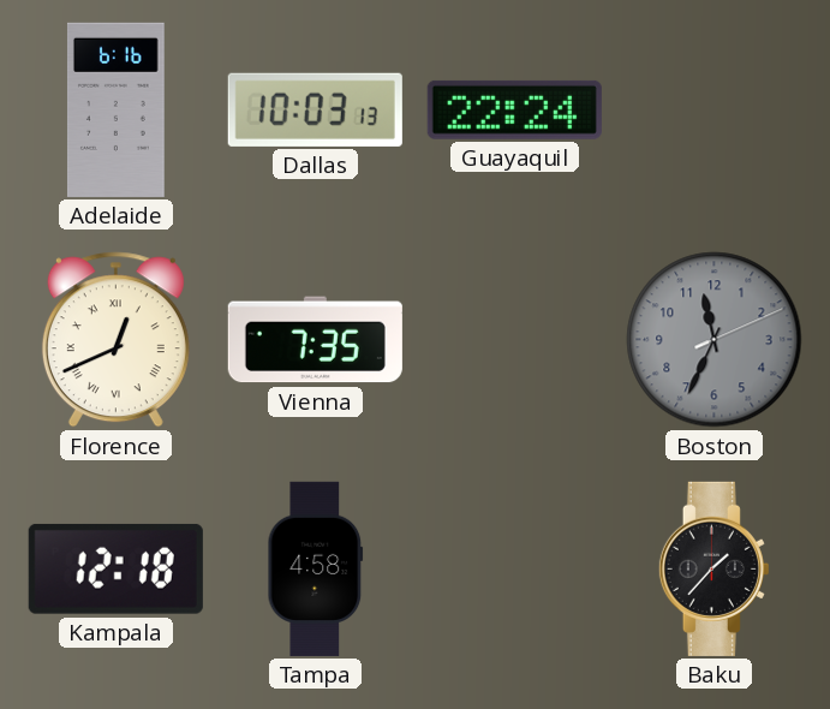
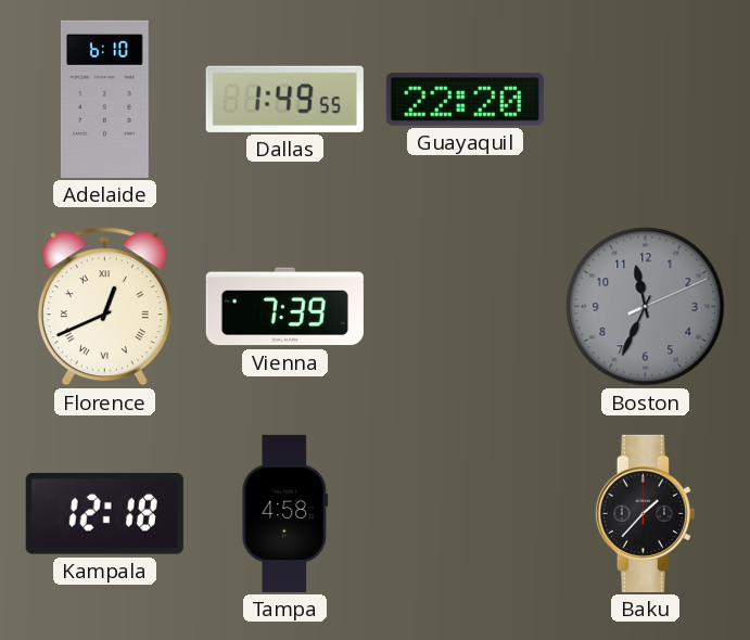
Adelaide: 6:16 -> 6:10 (104, 99)
Dallas: 10:03 -> 1:49 (284, 99)
Guayaquil: 22:24 -> 22:20 (465, 99)
Vienna: 7:35 -> 7:39 (284, 307)
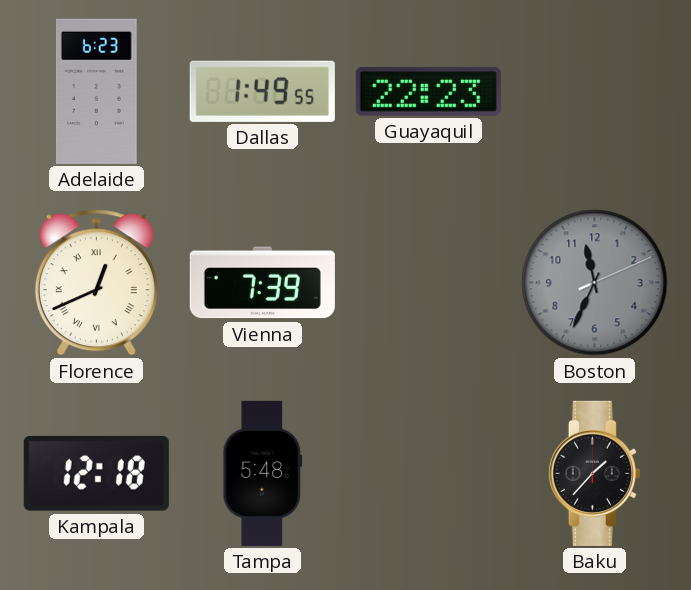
Adelaide: 6:10 -> 6:23 (96, 91)
Guayaquil: 22:20 -> 22:23 (428, 91)
Tampa: 4:58 -> 5:48 (263, 473)
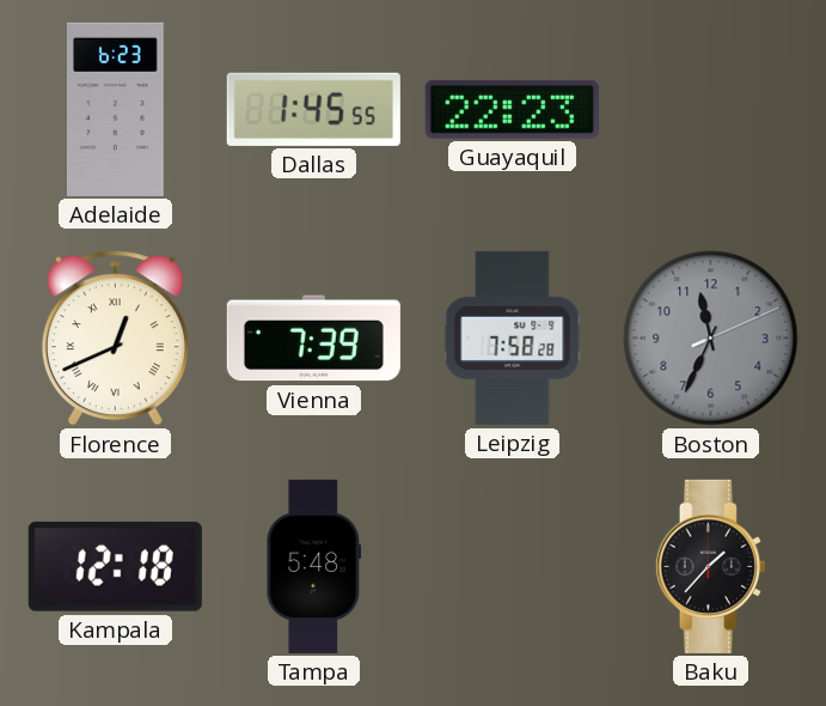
Dallas: 1:49 -> 1:45 (313, 109)
Leipzig: none -> 7:58 (513, 337)
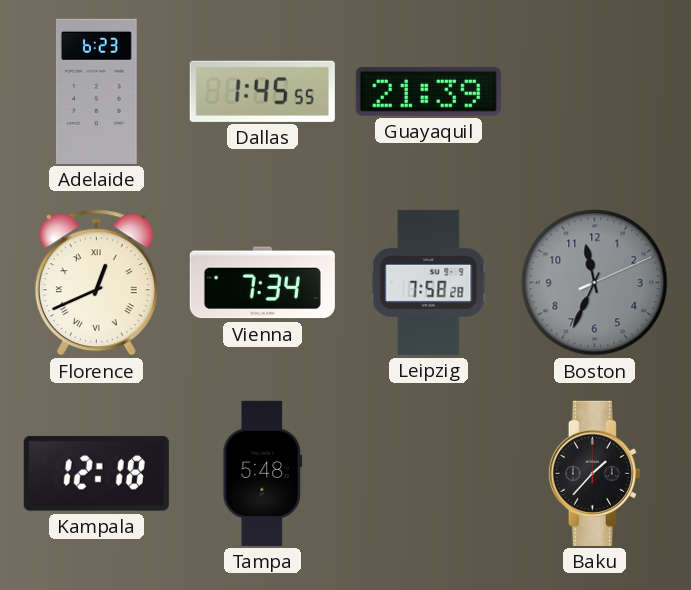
Guayaquil: 22:23 -> 21:39 (428, 91)
Vienna: 7:39 -> 7:34 (262, 283)
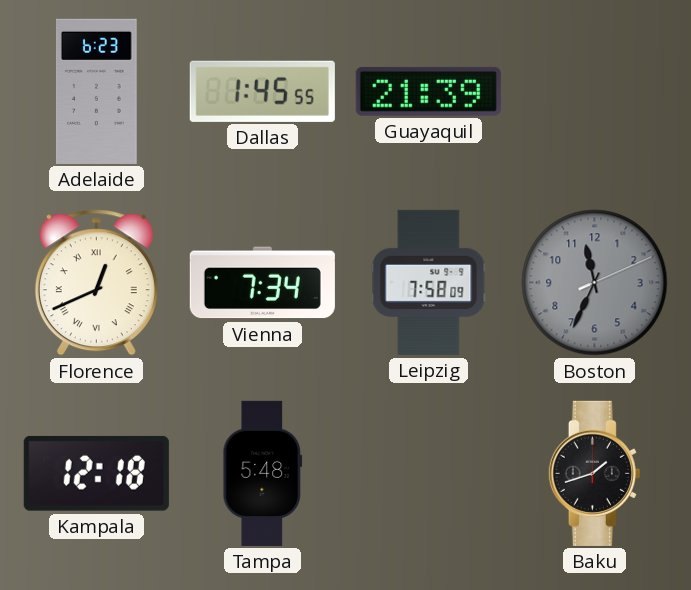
Leipzig: 7:58:28 -> 7:58:09 (429, 282)
Baku: 1:37 -> 1:42 (594, 473)
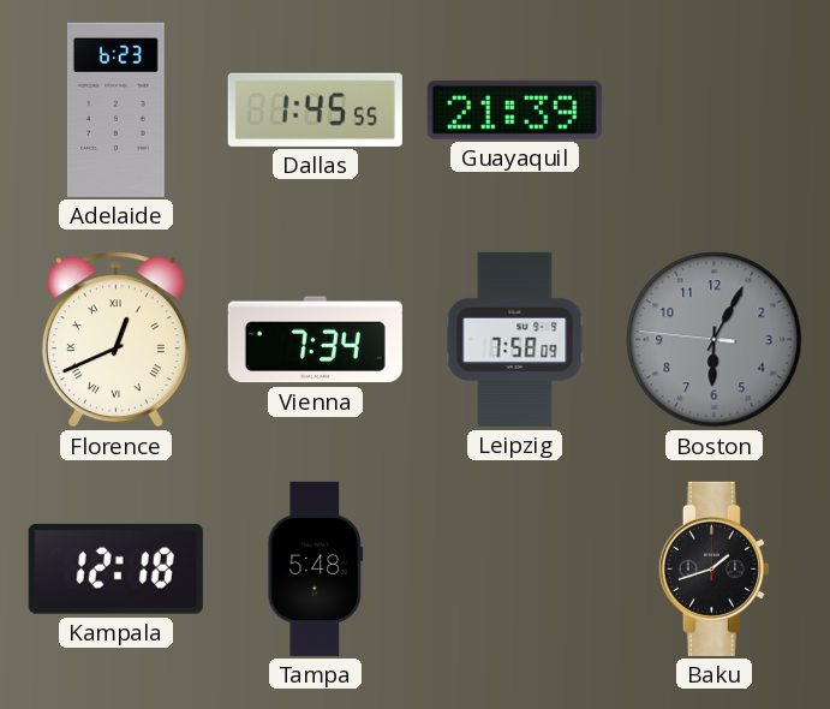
Boston: 11:34 -> 6:04 (715, 340)
